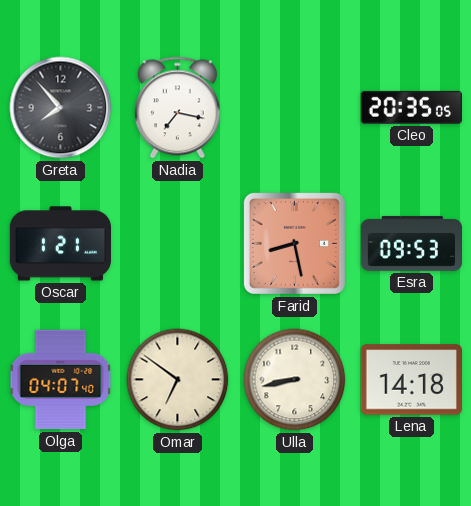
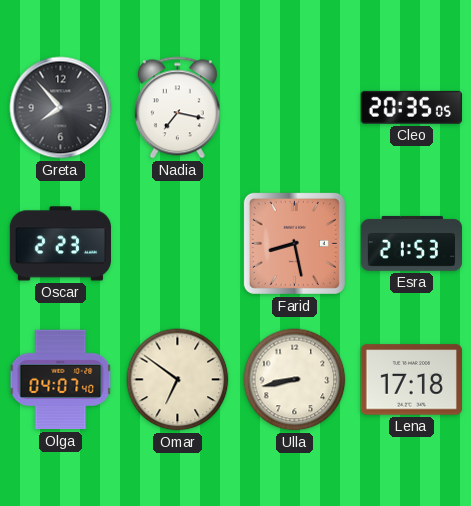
Oscar: 1:21 -> 2:23 (60, 244)
Esra: 09:53 -> 21:53 (411, 243)
Lena: 14:18 -> 17:18 (411, 380)
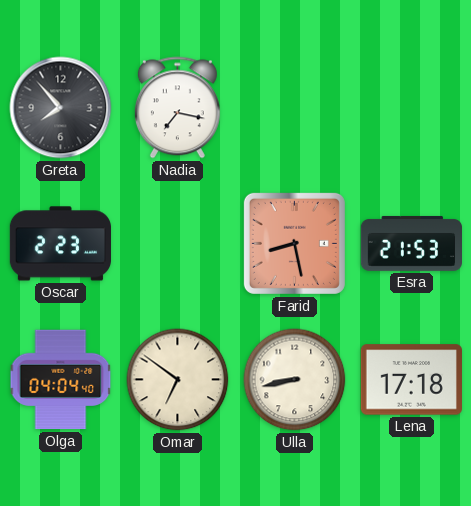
Cleo: 20:35 -> none (411, 107)
Olga: 04:07 -> 04:04 (61, 380)
